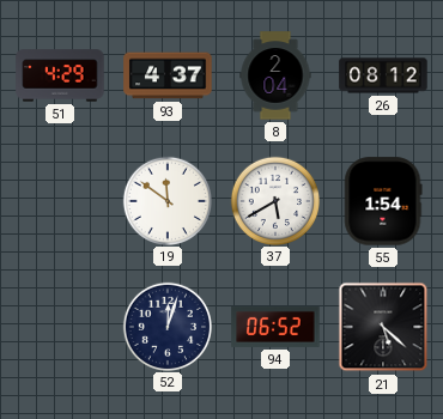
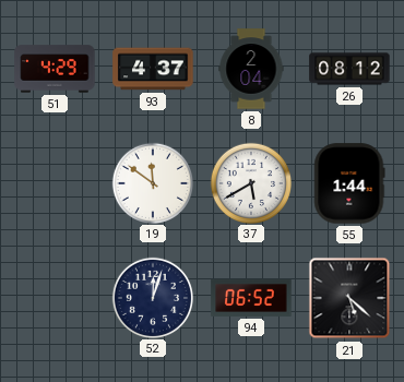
55: 1:54 -> 1:44 (349, 183)
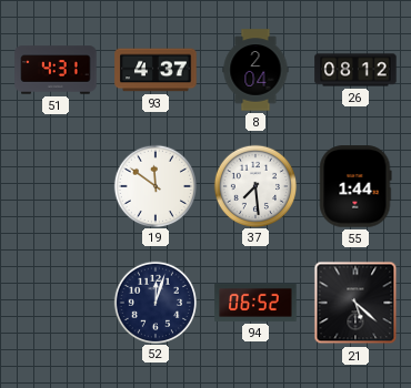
51: 4:29 -> 4:31 (56, 70)
37: 5:40 -> 7:29 (254, 185)
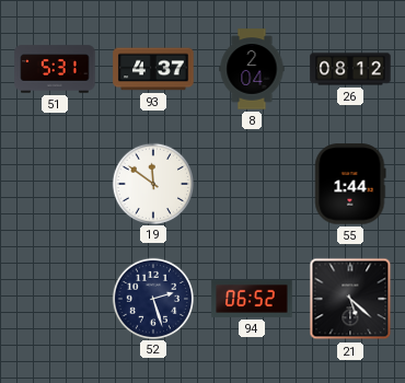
51: 4:31 -> 5:31 (55, 69)
37: 7:29 -> none (254, 185)
52: 12:03 -> 2:27 (152, 298)
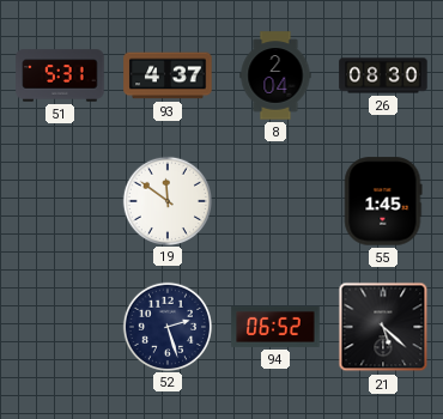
26: 08:12 -> 08:30 (383, 75)
55: 1:44 -> 1:45 (383, 201)
